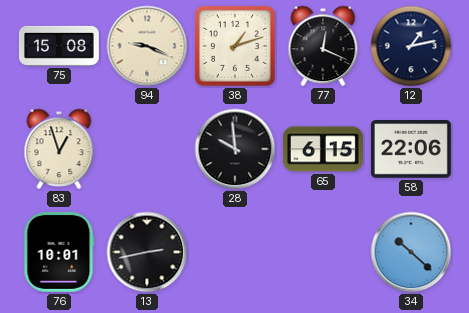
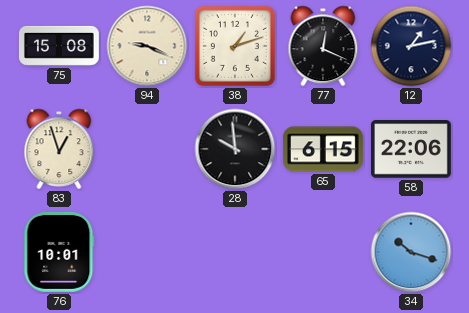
13: 2:43 -> none (147, 252)
34: 10:22 -> 10:18 (411, 252)
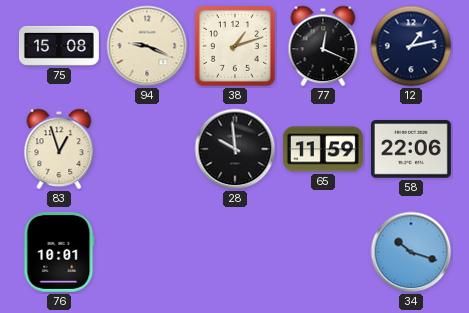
65: 6:15 -> 11:59 (323, 149)
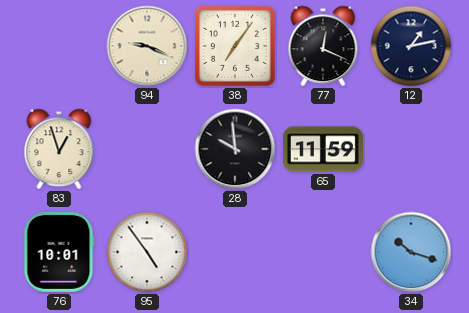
75: 15:08 -> none (59, 46)
38: 1:12 -> 7:06 (235, 46)
58: 22:06 -> none (411, 149)
95: none -> 4:54 (147, 252)
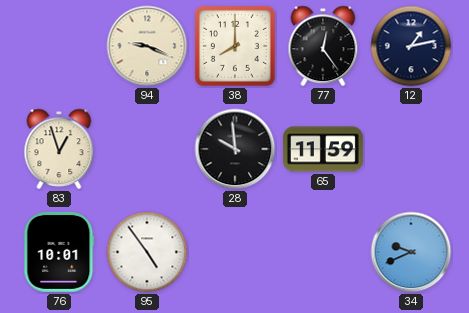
38: 7:06 -> 8:00 (235, 46)
77: 12:19 -> 12:24 (323, 46)
34: 10:18 -> 9:41 (411, 252)
